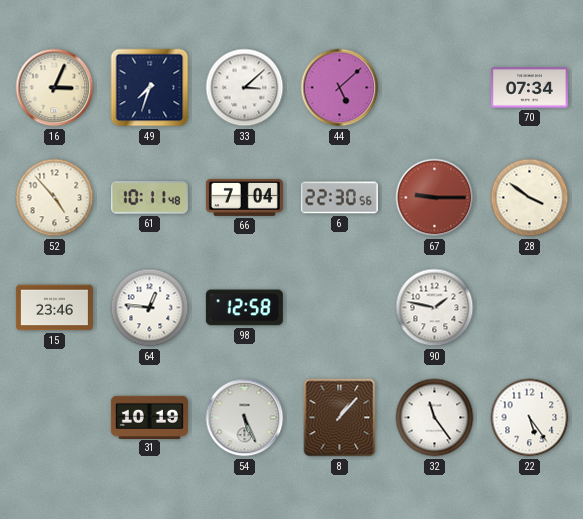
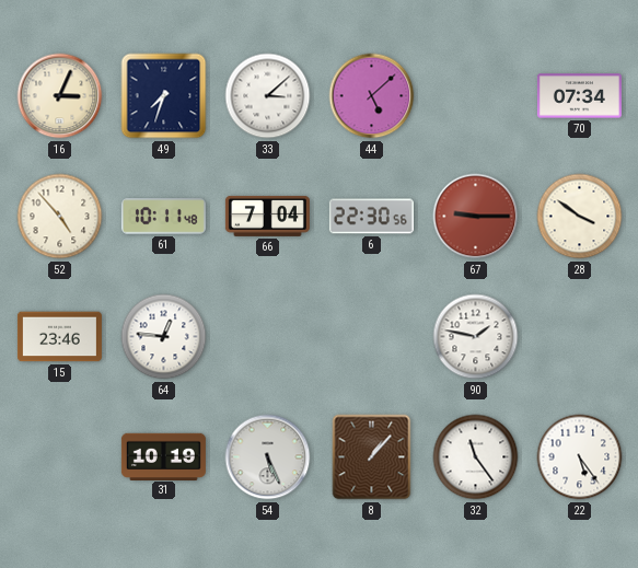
98: 12:58 -> none (244, 308)
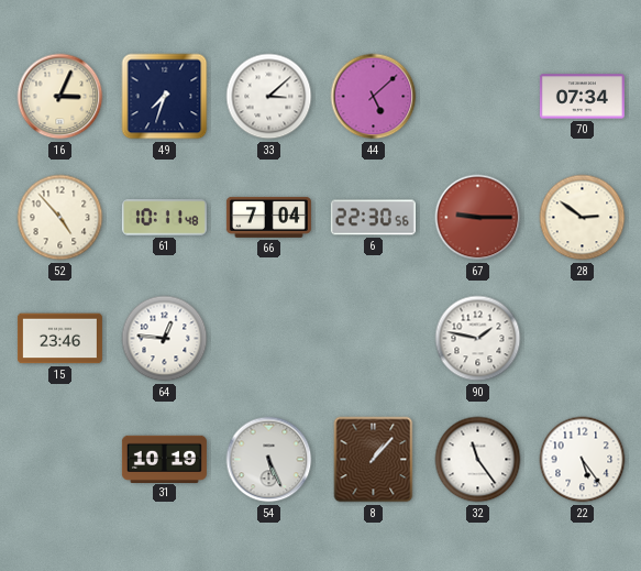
28: 3:51 -> 2:51 (583, 218)
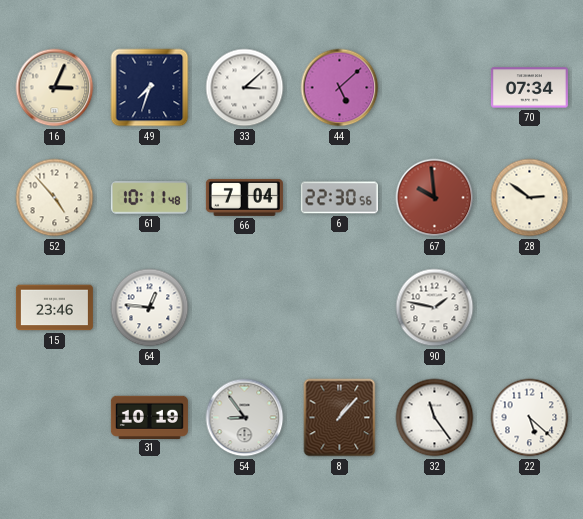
67: 9:15 -> 9:59 (435, 198)
54: 5:26 -> 8:54 (245, 418)
22: 5:24 -> 5:22 (530, 418)
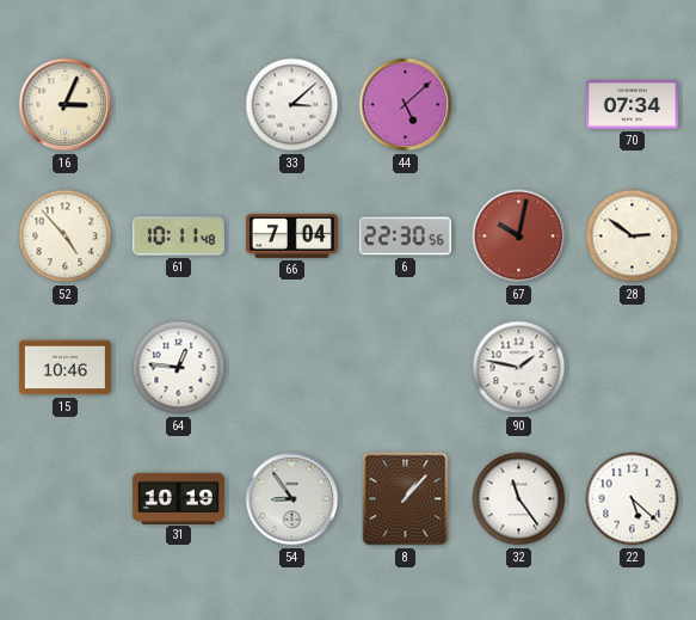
49: 7:33 -> none (150, 88)
67: 9:59 -> 10:02 (519, 237)
15: 23:46 -> 10:46 (64, 368)
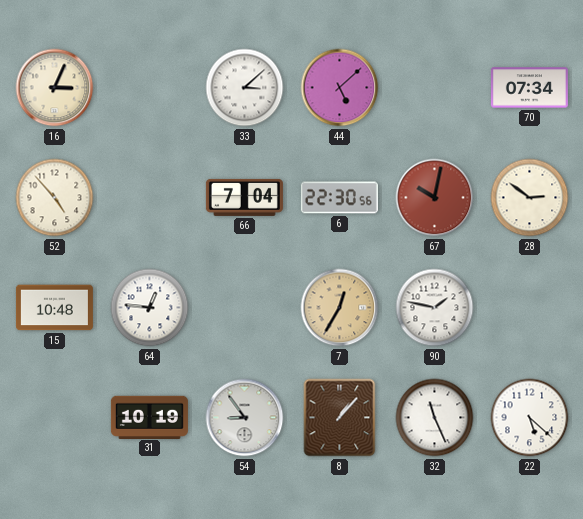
61: 10:11 -> none (178, 237)
15: 10:46 -> 10:48 (54, 308)
7: none -> 12:35 (340, 308)
32: 11:24 -> 11:26 (435, 418)
